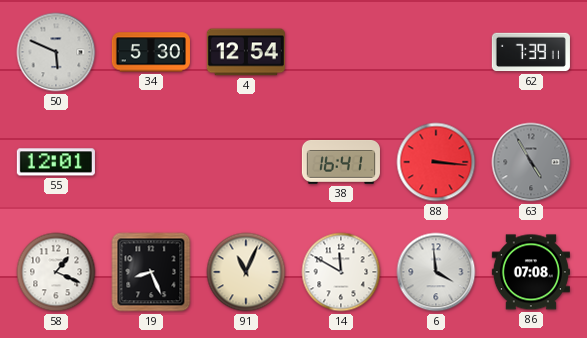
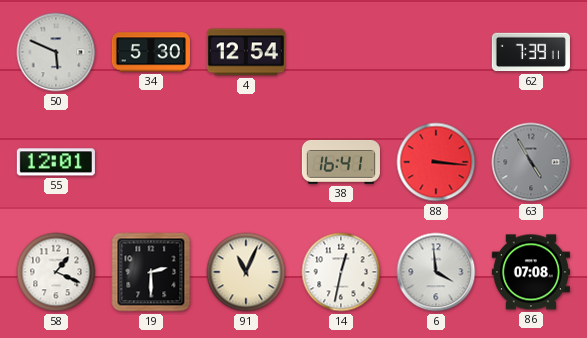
19: 8:26 -> 2:30 (151, 272)
14: 11:50 -> 12:32 (341, 272)
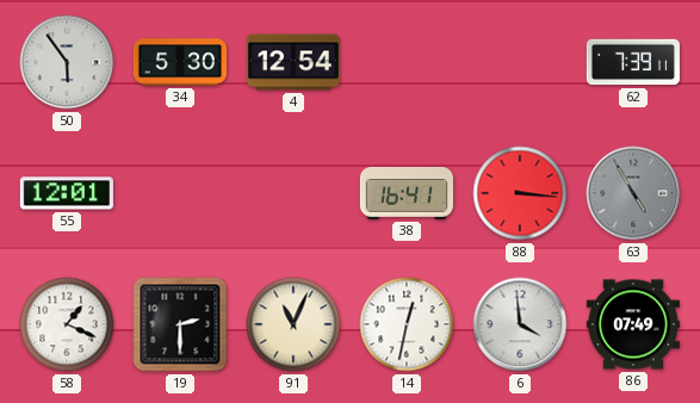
50: 5:49 -> 5:54 (67, 62)
86: 07:08 -> 07:49 (633, 324)
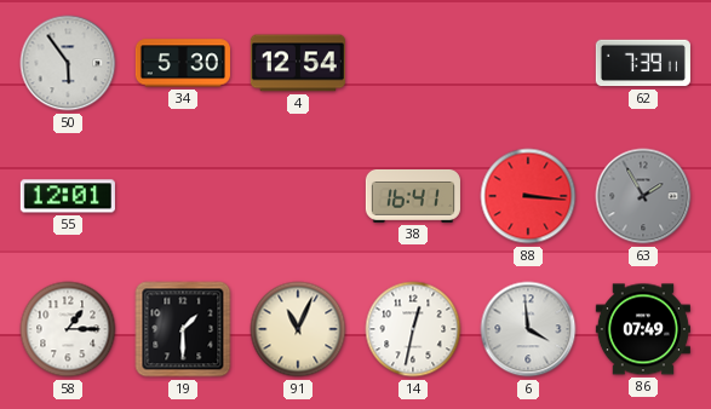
63: 4:55 -> 1:55 (643, 196)
58: 1:19 -> 1:15 (68, 329)
19: 2:30 -> 1:30 (183, 329)
